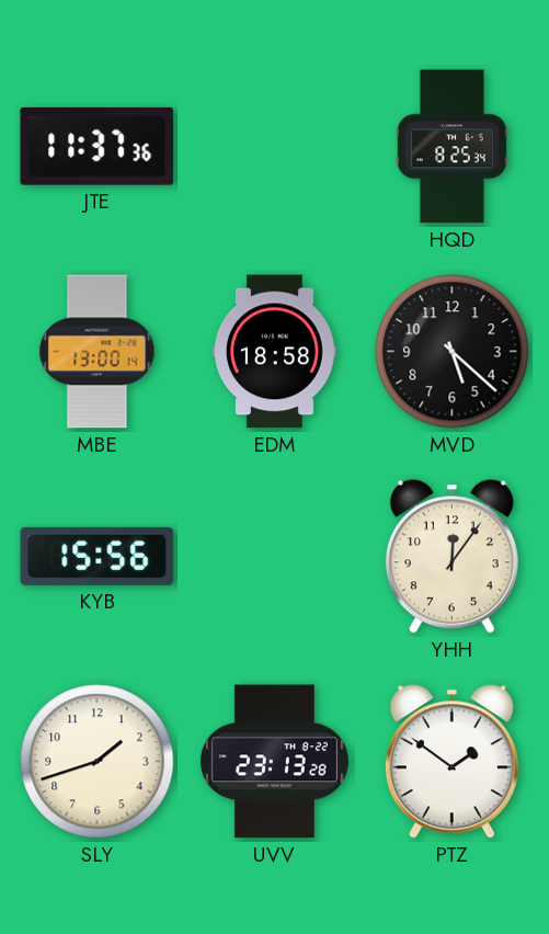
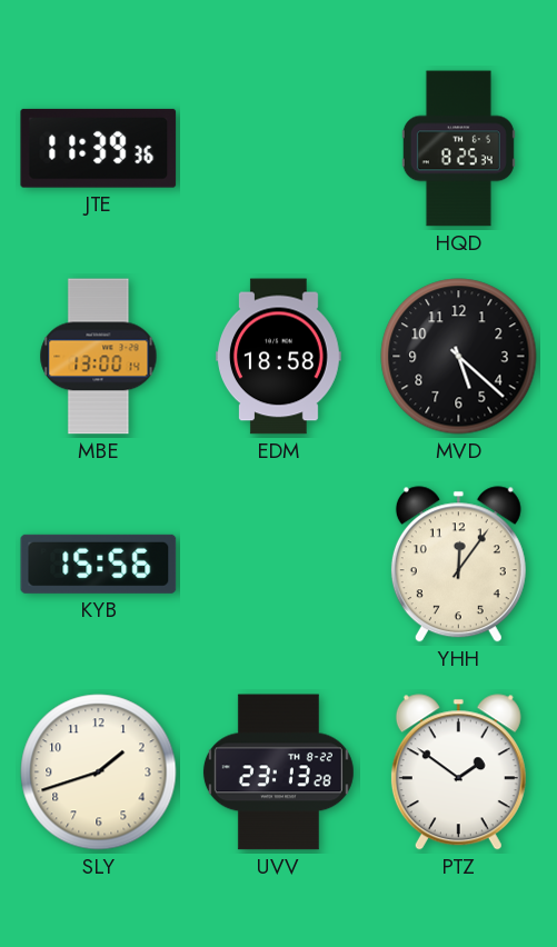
JTE: 11:37 -> 11:39 (99, 148)
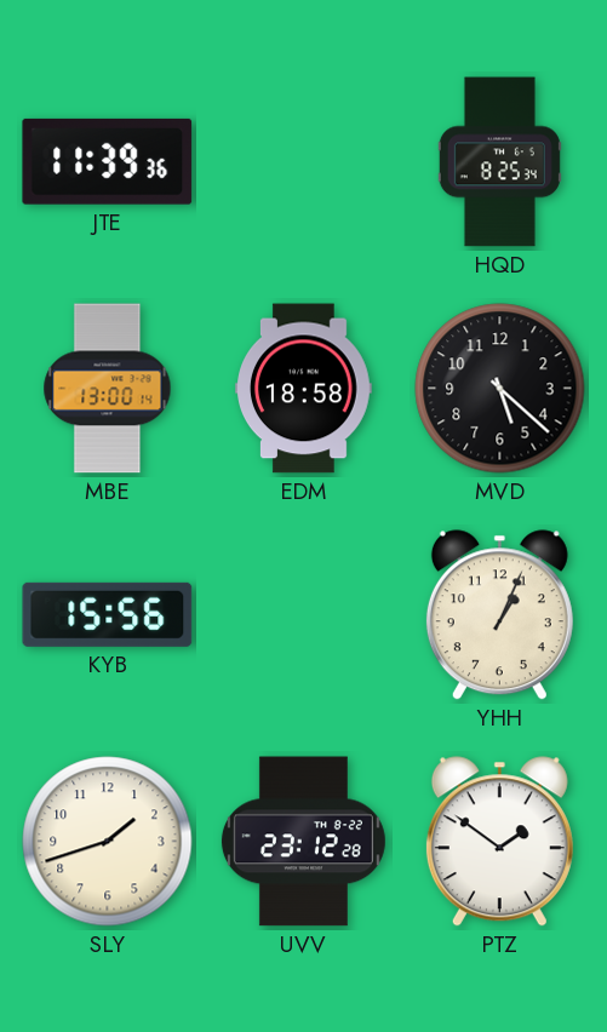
YHH: 12:06 -> 1:04 (499, 615)
UVV: 23:13 -> 23:12 (303, 842)
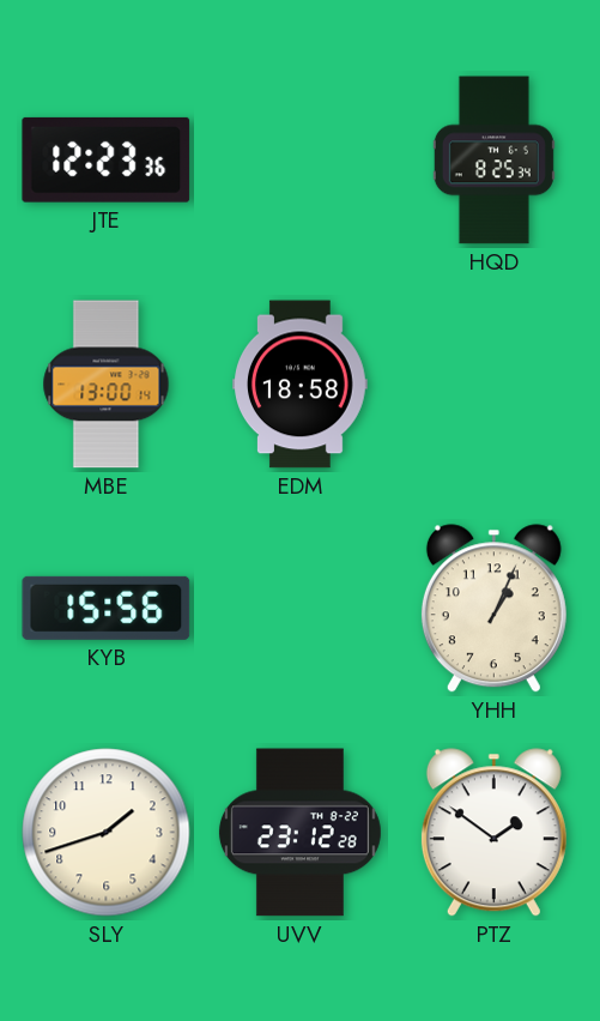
JTE: 11:39 -> 12:23 (107, 159)
MVD: 5:22 -> none (500, 389)
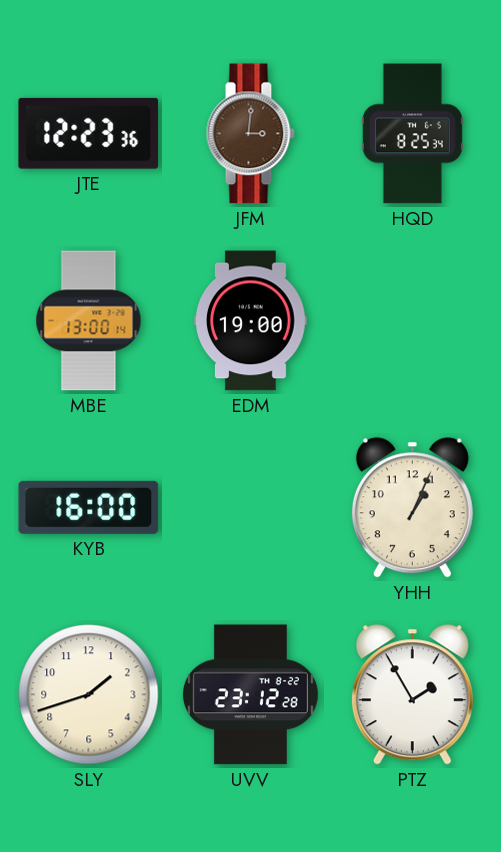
JFM: none -> 3:01 (250, 134)
EDM: 18:58 -> 19:00 (251, 321)
KYB: 15:56 -> 16:00 (89, 507)
PTZ: 1:51 -> 1:55 (412, 695)
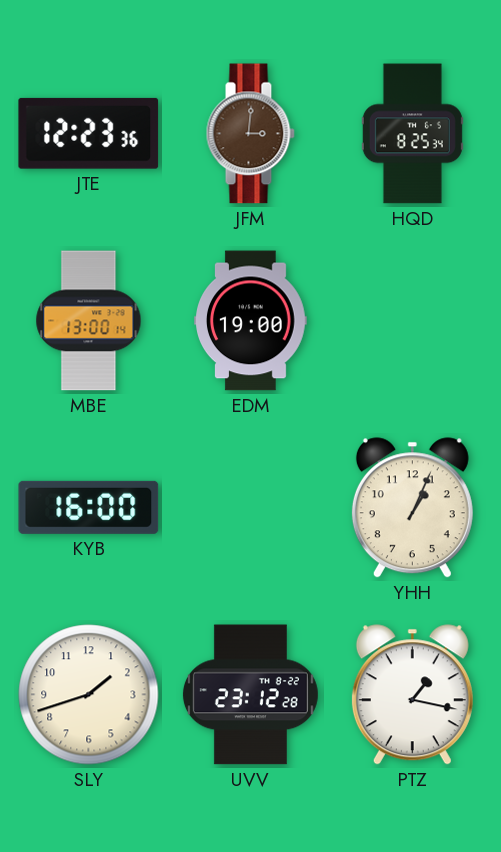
PTZ: 1:55 -> 1:17 (412, 695)
